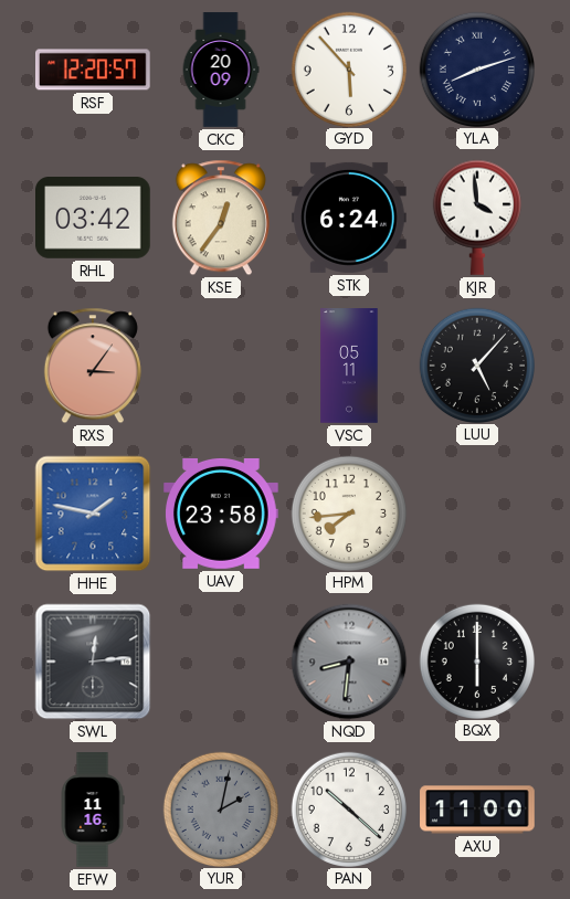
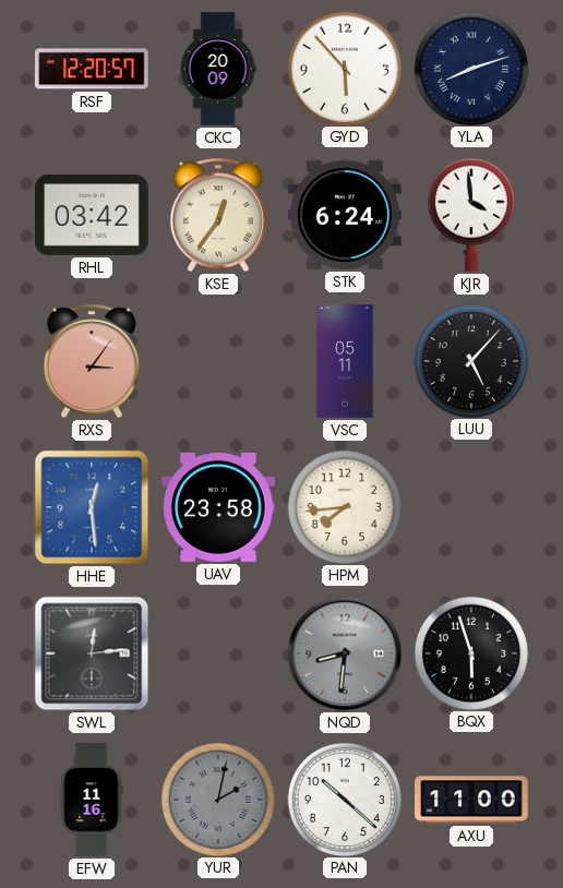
HHE: 1:47 -> 12:29 (92, 507)
BQX: 6:00 -> 5:57 (470, 652)
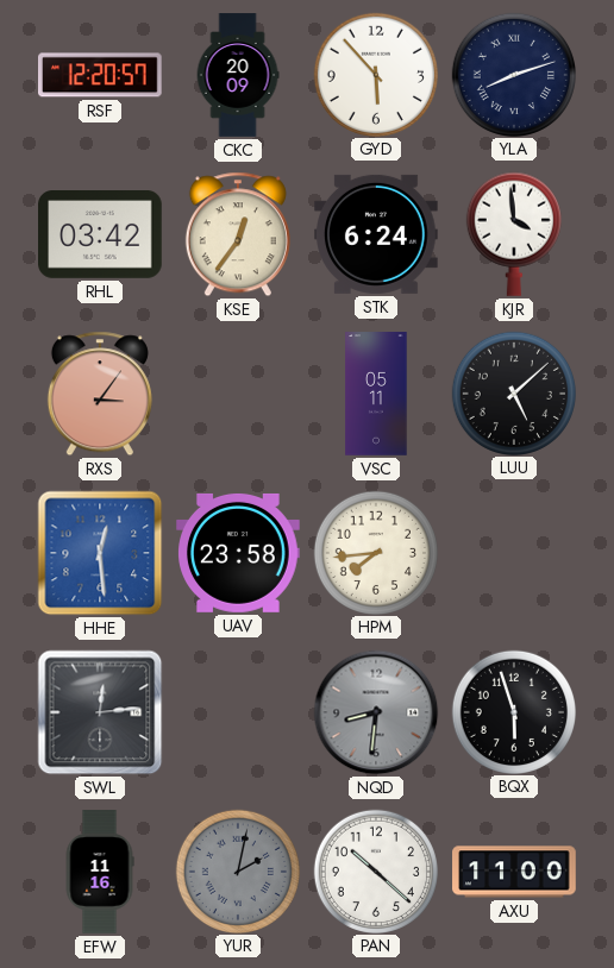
LUU: 5:07 -> 5:08 (513, 392)
